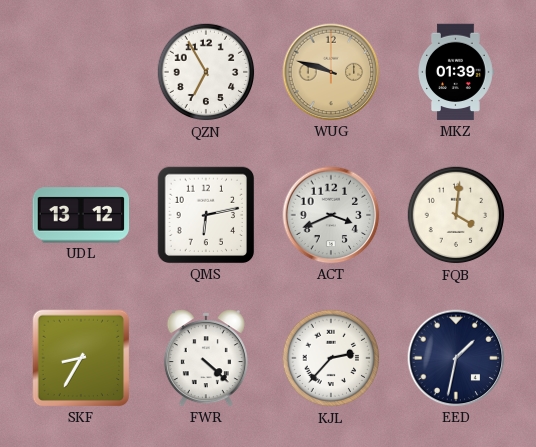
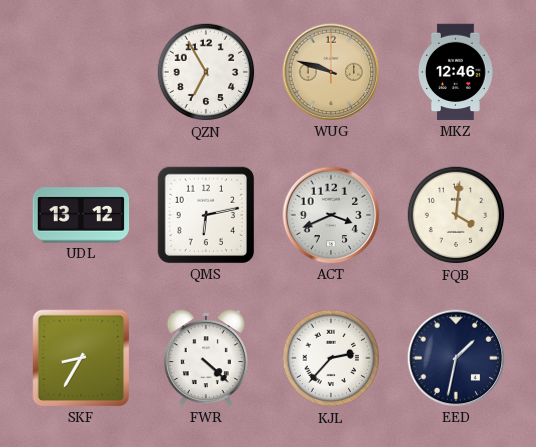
MKZ: 01:39 -> 12:46 (456, 72)
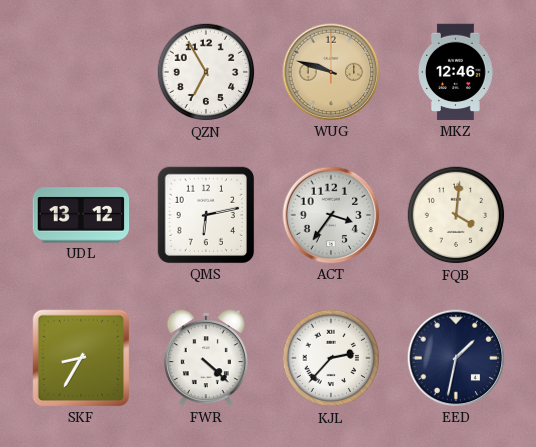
ACT: 3:41 -> 3:36 (331, 215)
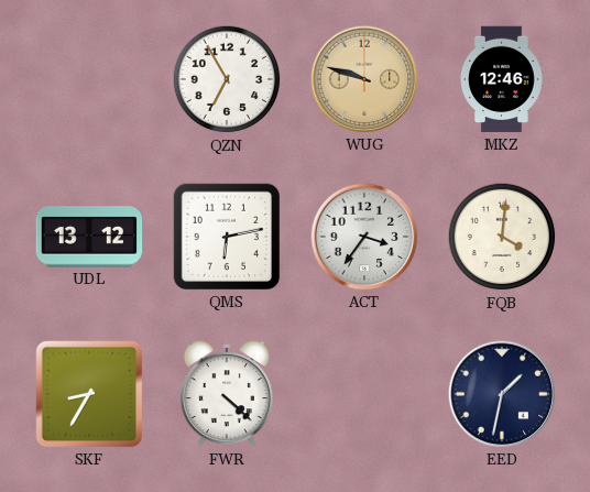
KJL: 2:37 -> none (331, 358)
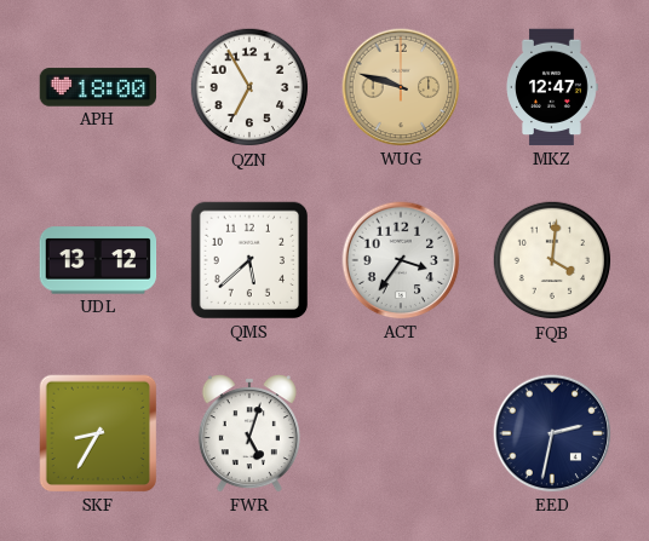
APH: none -> 18:00 (98, 87)
MKZ: 12:46 -> 12:47 (552, 87)
QMS: 6:13 -> 5:38 (249, 260)
FWR: 4:22 -> 5:03 (249, 433)
EED: 1:32 -> 2:32 (552, 433)
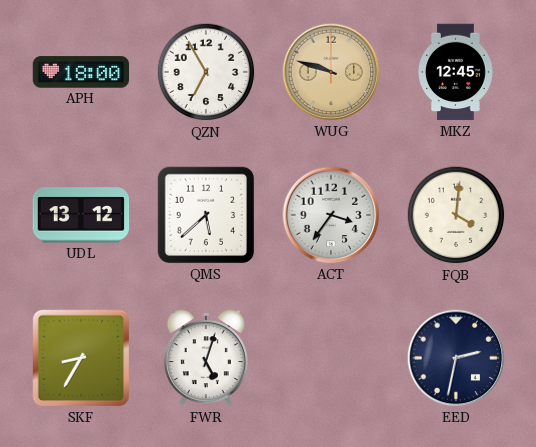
MKZ: 12:47 -> 12:45 (456, 72)
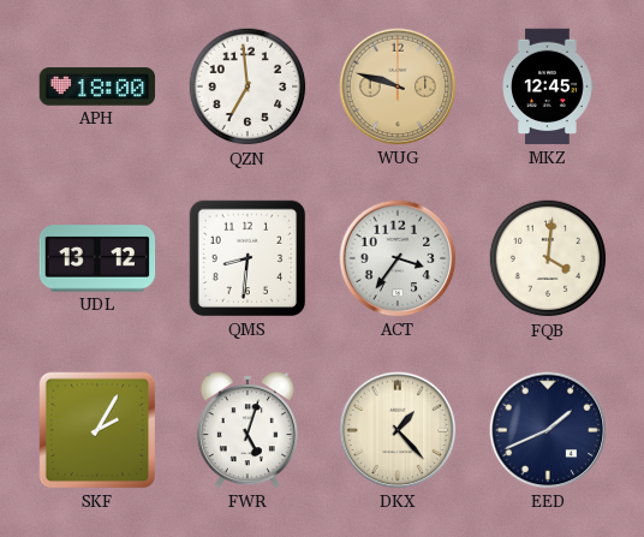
QZN: 6:55 -> 6:59 (248, 86)
QMS: 5:38 -> 8:31 (248, 258)
SKF: 8:35 -> 2:05 (97, 430)
DKX: none -> 1:23 (398, 430)
EED: 2:32 -> 1:41 (548, 430)
